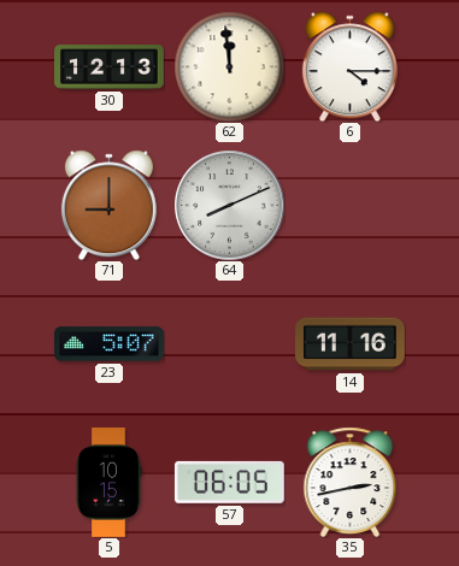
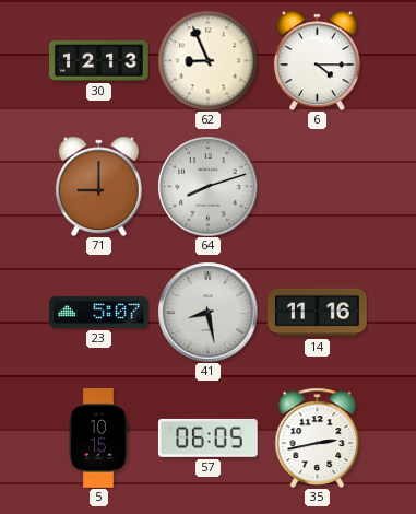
62: 11:59 -> 8:56 (207, 60)
64: 8:11 -> 8:12 (207, 186)
41: none -> 8:28 (207, 312)
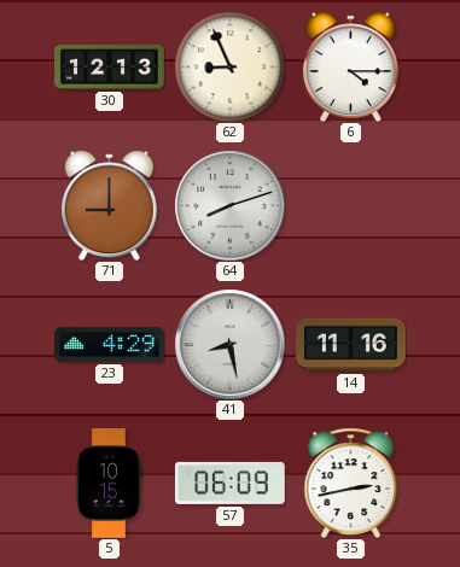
23: 5:07 -> 4:29 (110, 345)
57: 06:05 -> 06:09 (229, 483)
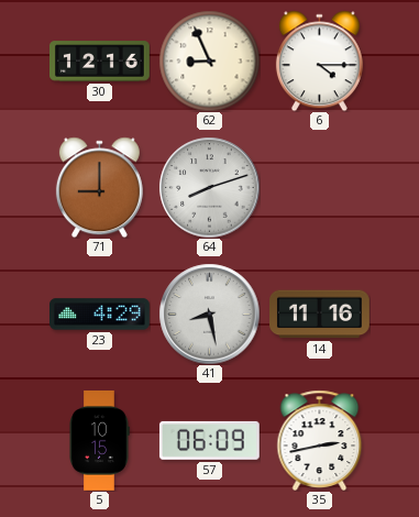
30: 12:13 -> 12:16 (100, 62)
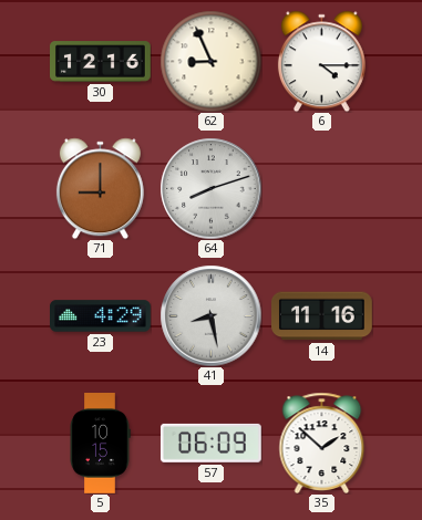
35: 2:43 -> 1:52 (322, 443)
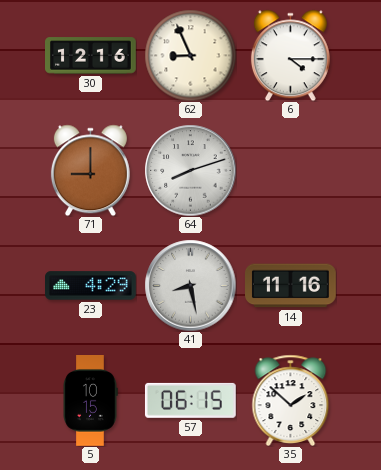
57: 06:09 -> 06:15 (190, 400)
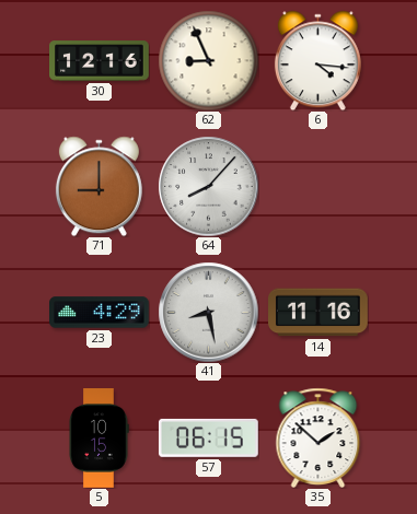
6: 4:15 -> 4:16 (317, 60)
64: 8:12 -> 8:07 (208, 186)
